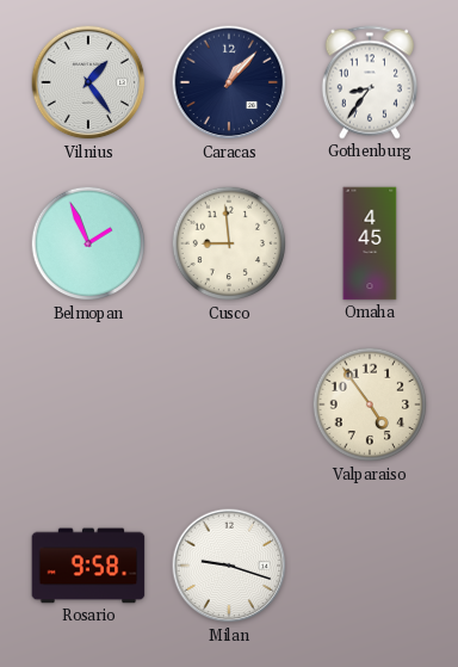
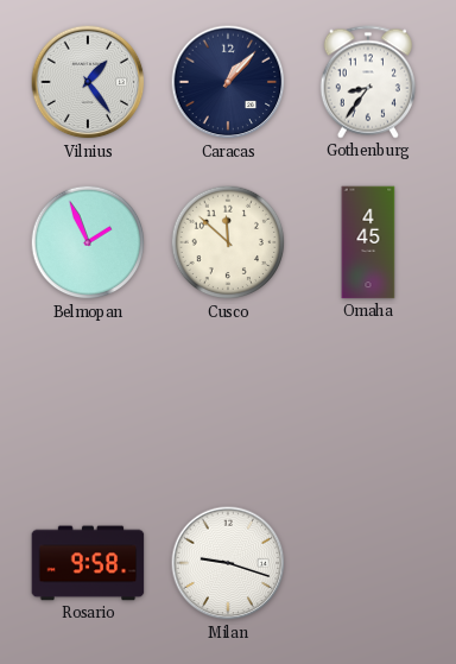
Cusco: 8:59 -> 11:52 (228, 242)
Valparaiso: 4:54 -> none (370, 404)
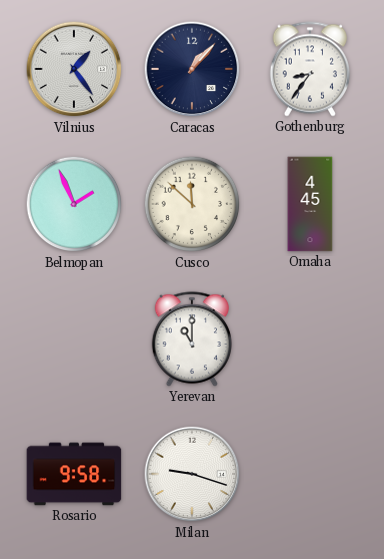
Yerevan: none -> 11:00 (192, 339)
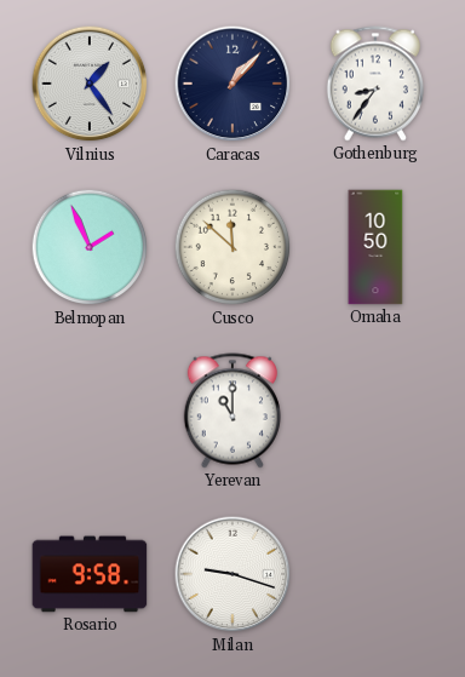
Omaha: 4:45 -> 10:50 (375, 247)
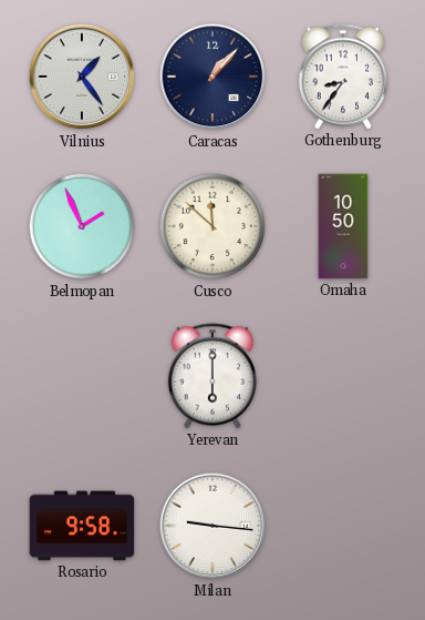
Yerevan: 11:00 -> 6:00 (212, 376)
Milan: 9:18 -> 9:16 (212, 526)
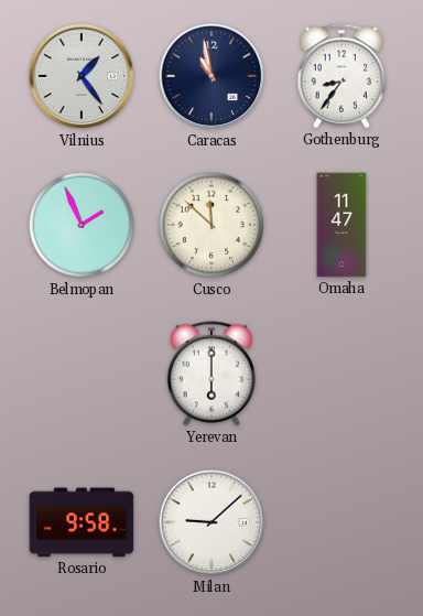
Caracas: 1:07 -> 10:58 (211, 76)
Omaha: 10:50 -> 11:47 (341, 225)
Milan: 9:16 -> 9:08 (211, 522)
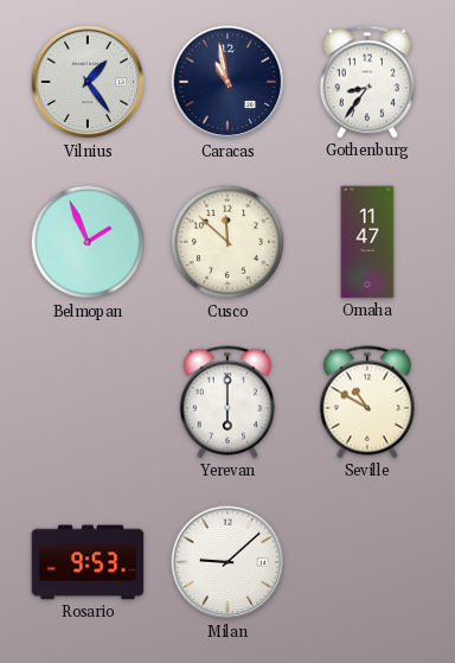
Seville: none -> 10:50 (367, 402)
Rosario: 9:58 -> 9:53 (88, 562)
